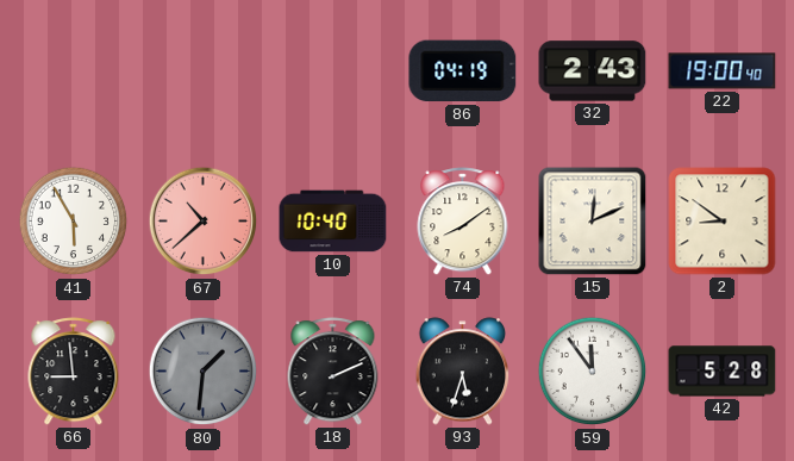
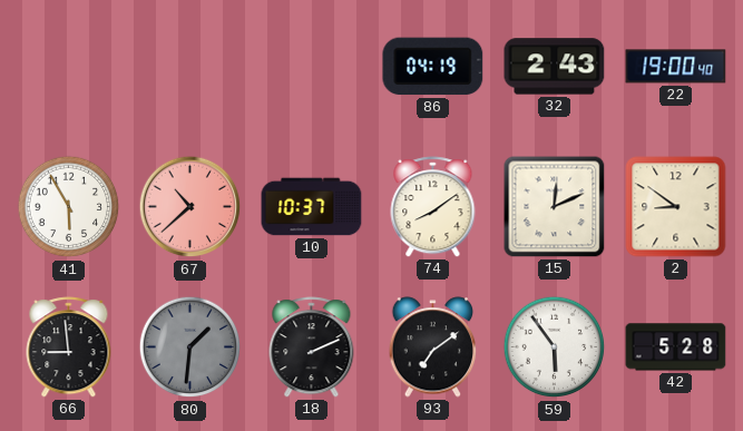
10: 10:40 -> 10:37 (312, 207)
93: 5:33 -> 7:09 (433, 347)
59: 11:54 -> 5:54 (555, 347)
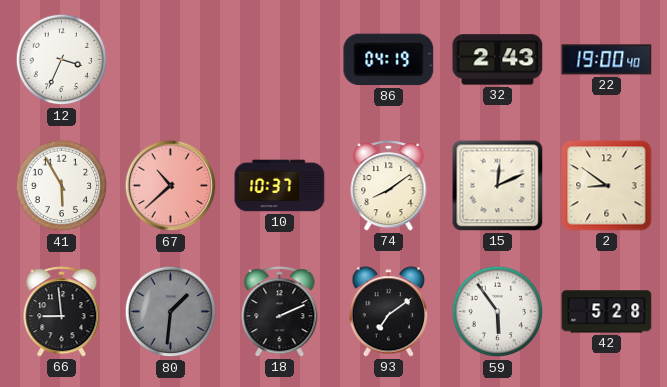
12: none -> 3:34 (62, 60)
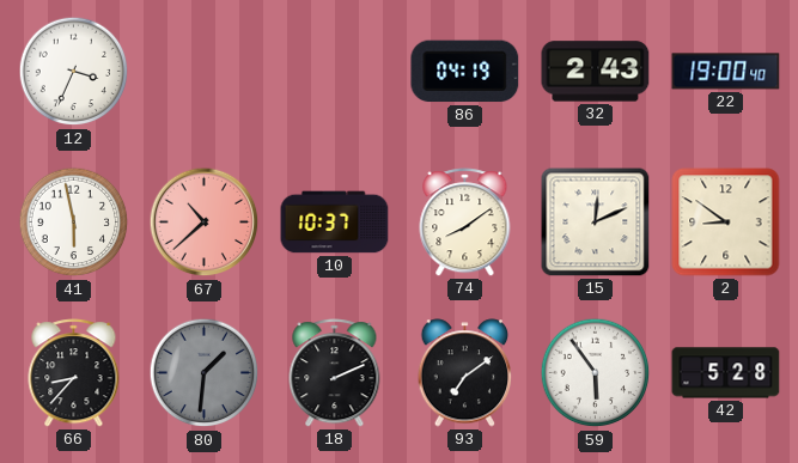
41: 5:55 -> 5:58 (74, 223)
66: 8:59 -> 8:37 (74, 373)
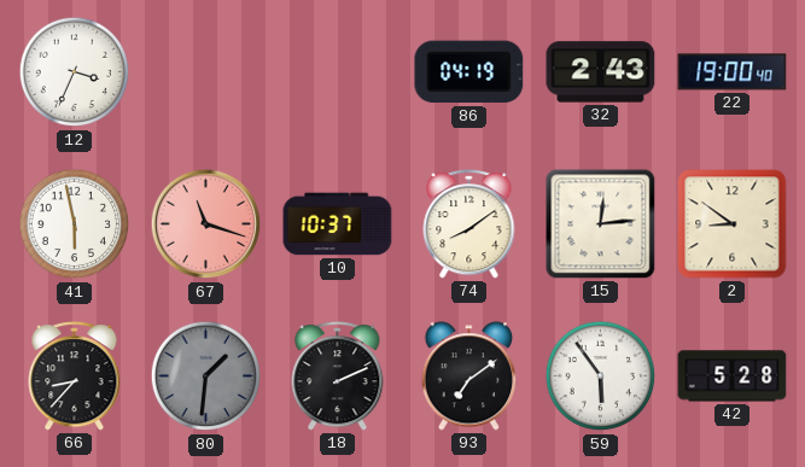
67: 10:38 -> 11:18 (206, 224)
15: 12:11 -> 12:14 (601, 224)
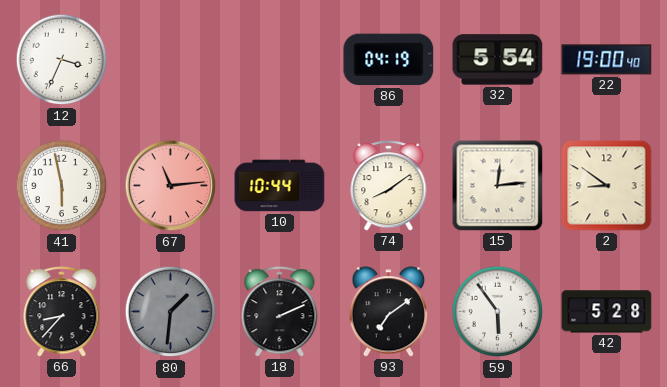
32: 2:43 -> 5:54 (498, 60)
67: 11:18 -> 11:14 (171, 186)
10: 10:37 -> 10:44 (280, 186)
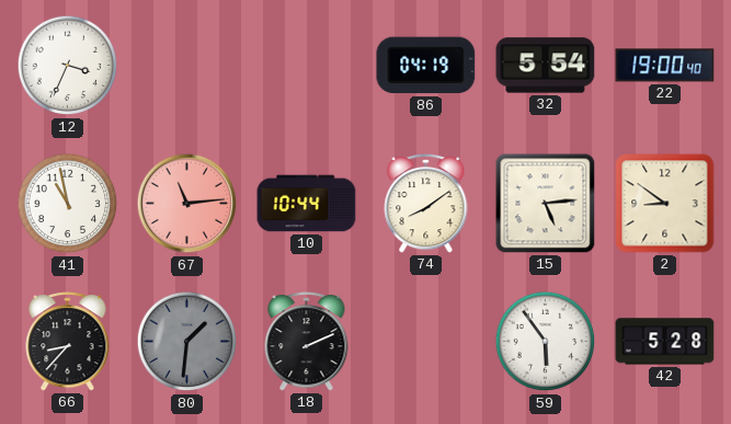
41: 5:58 -> 10:58 (68, 204)
15: 12:14 -> 5:14 (546, 204)
93: 7:09 -> none (389, 312)
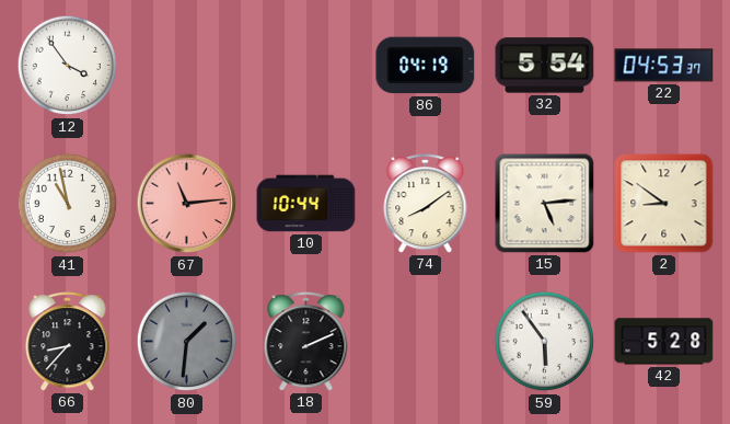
12: 3:34 -> 3:54 (68, 66)
22: 19:00 -> 04:53 (664, 66)
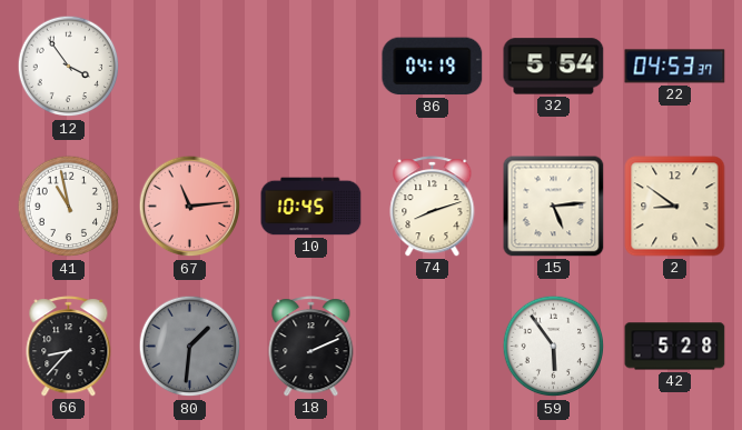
10: 10:44 -> 10:45 (311, 207)
74: 8:09 -> 8:12 (433, 207)
